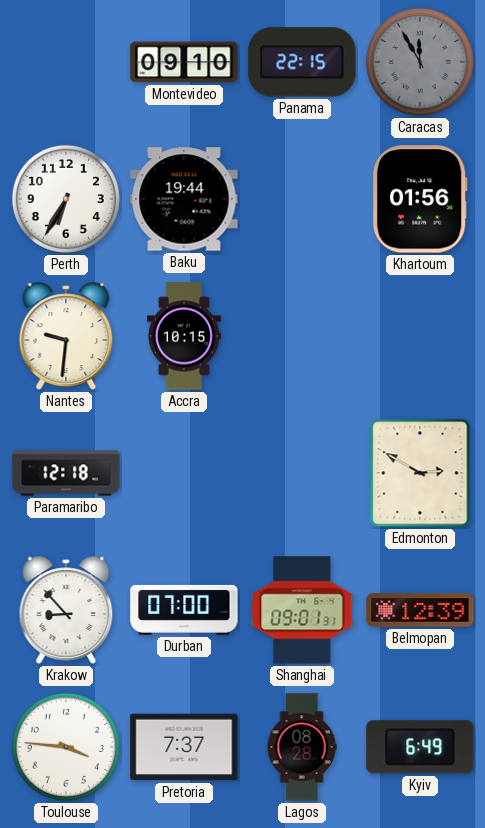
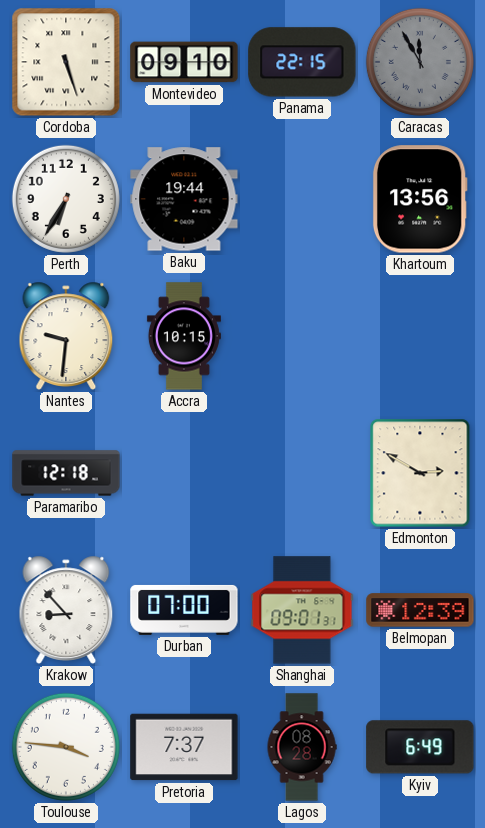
Cordoba: none -> 5:27 (66, 62)
Khartoum: 01:56 -> 13:56 (420, 199)
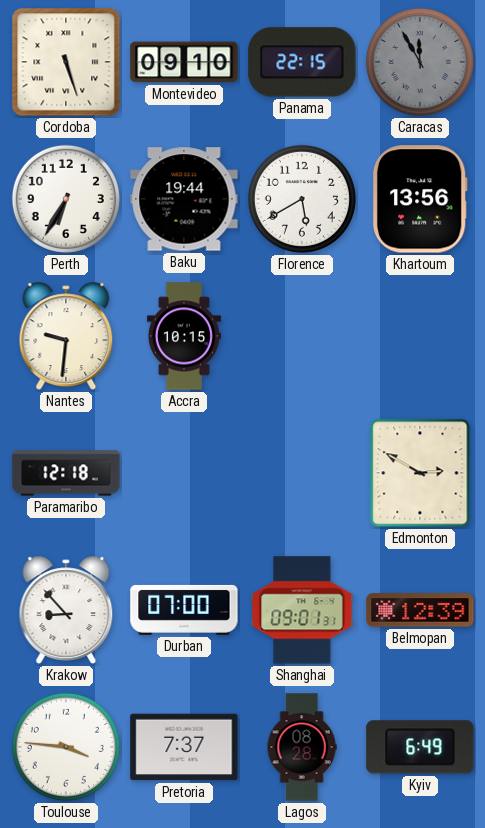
Florence: none -> 5:40 (302, 199)
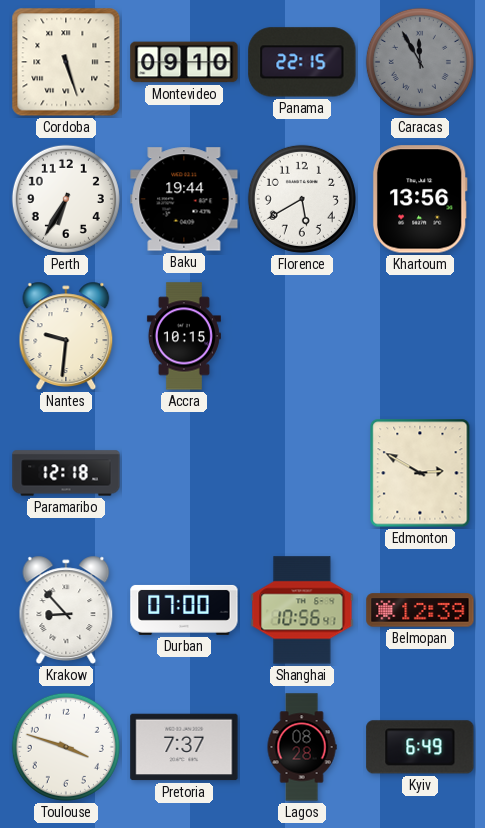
Shanghai: 09:01 -> 10:56 (302, 610)
Toulouse: 3:46 -> 3:48 (66, 747)
